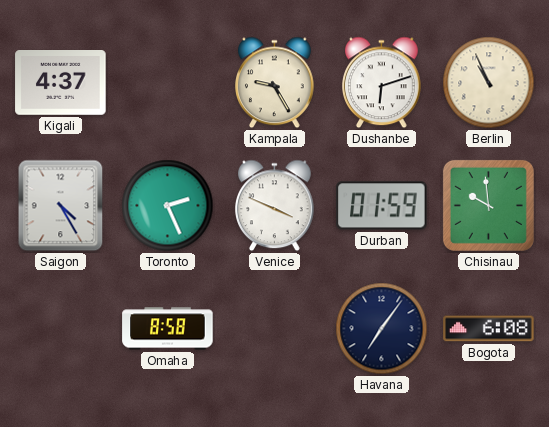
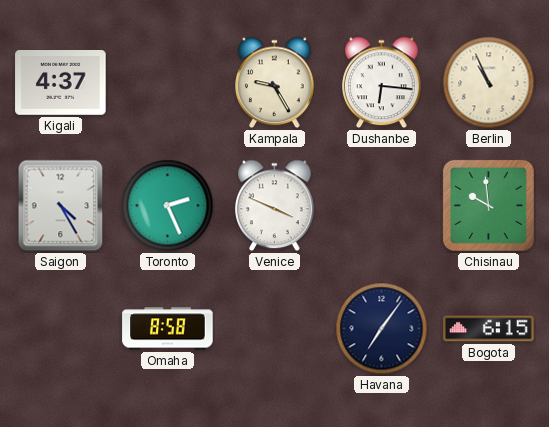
Dushanbe: 6:12 -> 6:16 (382, 83)
Durban: 01:59 -> none (382, 206)
Bogota: 6:08 -> 6:15 (489, 329)
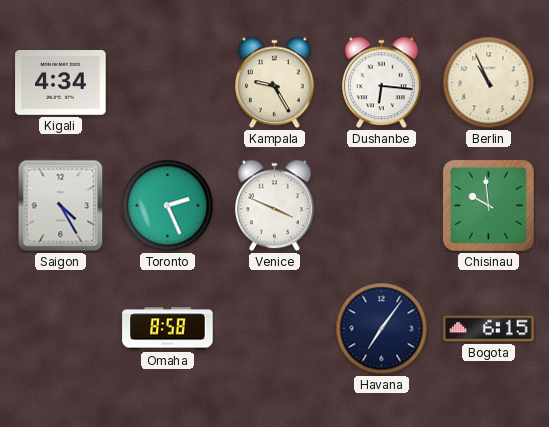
Kigali: 4:37 -> 4:34 (61, 83)
